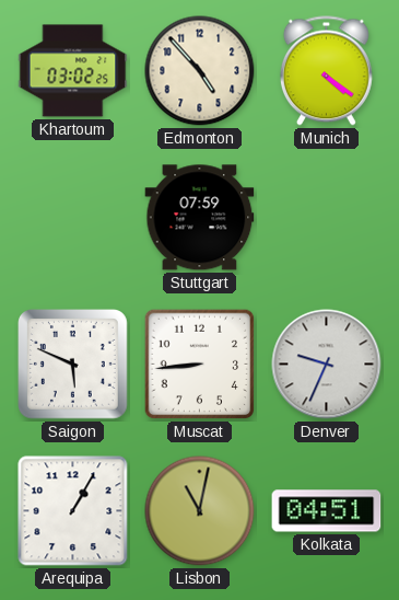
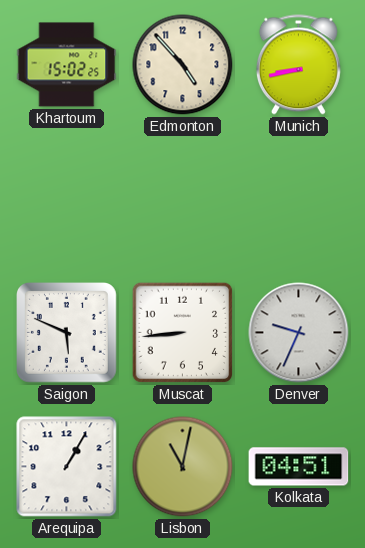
Khartoum: 03:02 -> 15:02 (67, 65)
Munich: 4:21 -> 8:43 (298, 65)
Stuttgart: 07:59 -> none (200, 218)
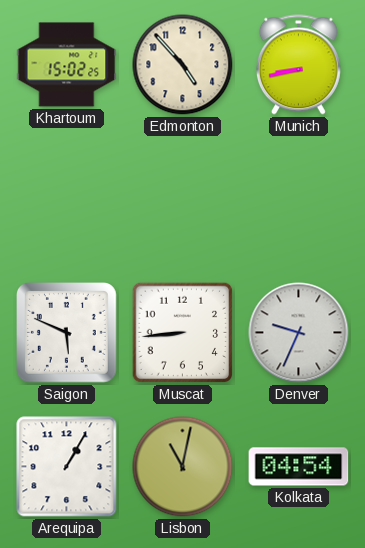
Kolkata: 04:51 -> 04:54 (299, 467)
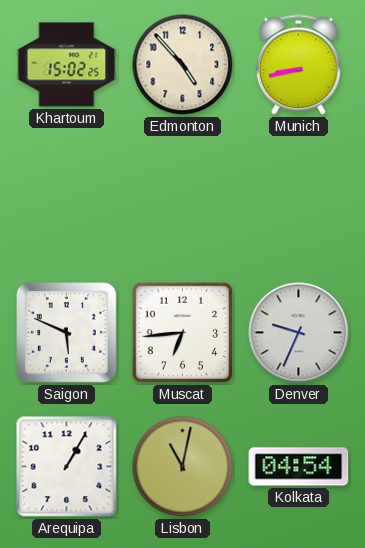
Muscat: 8:44 -> 6:44 (183, 333)
